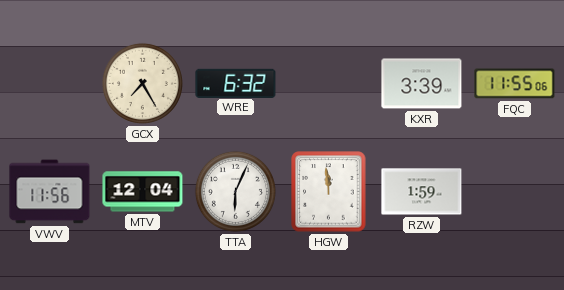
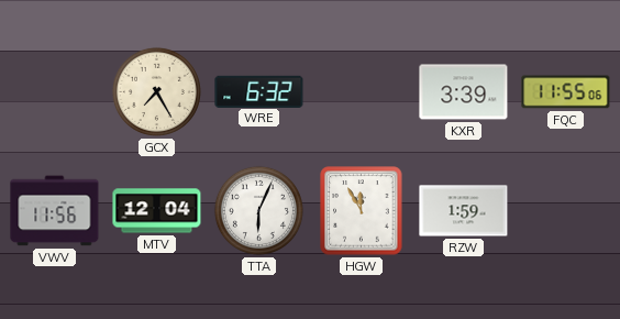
HGW: 11:59 -> 11:55 (362, 211)
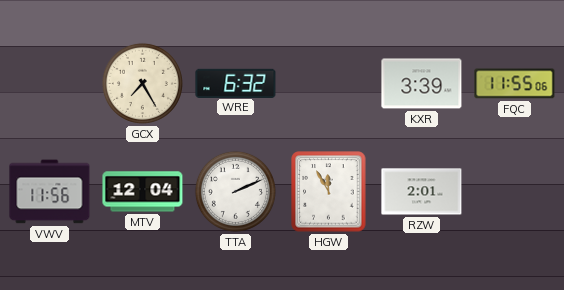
TTA: 6:04 -> 2:11 (235, 191)
RZW: 1:59 -> 2:01 (422, 192)
